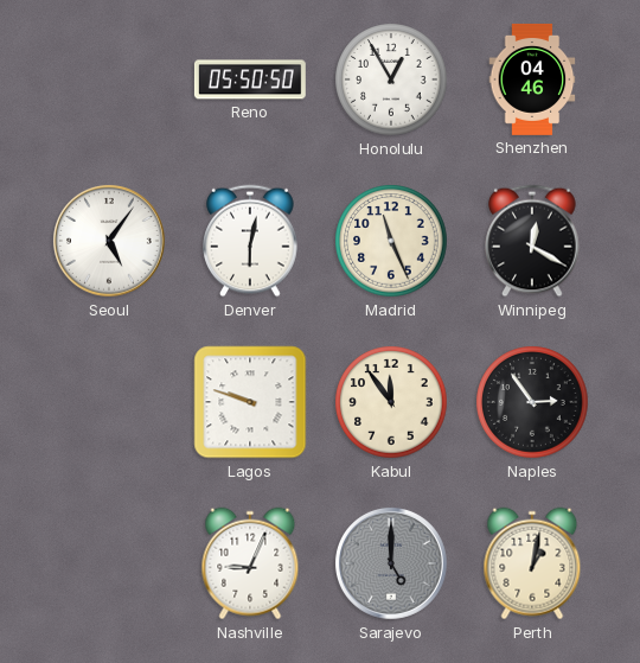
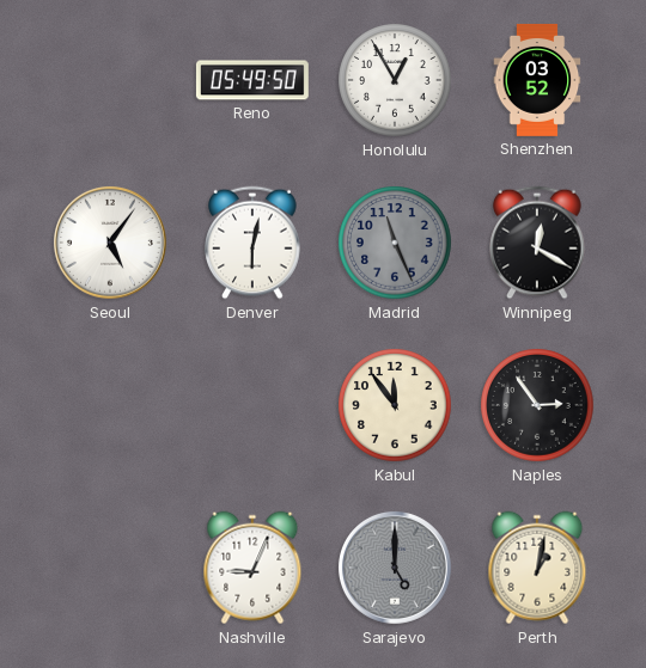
Reno: 05:50 -> 05:49 (252, 80)
Shenzhen: 04:46 -> 03:52 (537, 80)
Madrid dial: cream -> grey (395, 243)
Lagos: 9:48 -> none (250, 402)
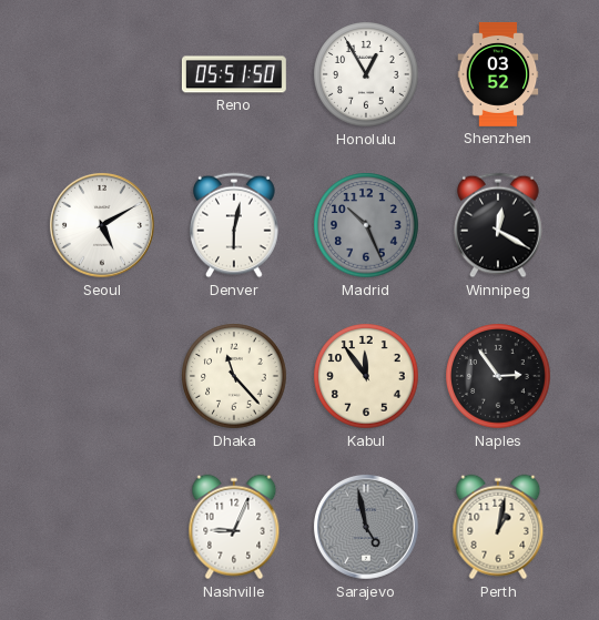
Reno: 05:49 -> 05:51 (234, 74)
Seoul: 5:06 -> 5:10 (102, 225)
Madrid: 11:26 -> 10:26 (366, 225)
Dhaka: none -> 11:23 (234, 376)
Sarajevo: 5:00 -> 4:58 (366, 527)
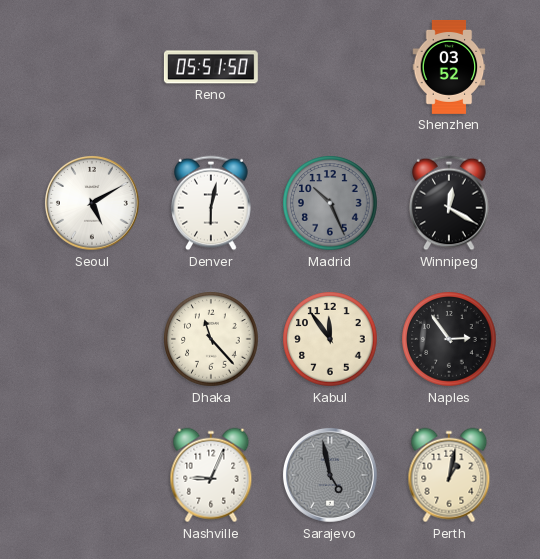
Honolulu: 12:55 -> none (366, 74)
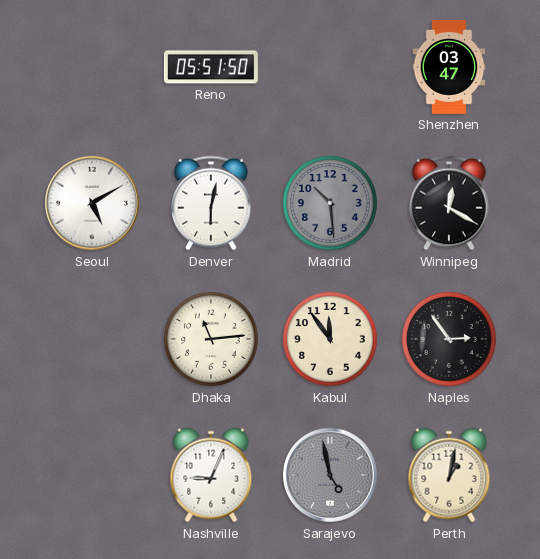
Shenzhen: 03:52 -> 03:47 (449, 67)
Madrid: 10:26 -> 10:29 (330, 203)
Dhaka: 11:23 -> 11:14 (211, 339)
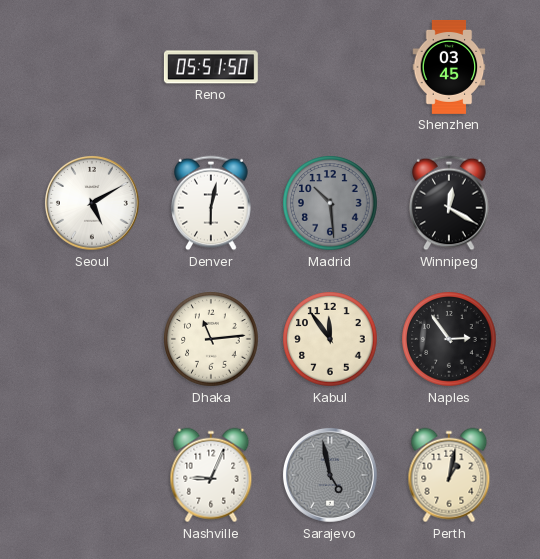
Shenzhen: 03:47 -> 03:45 (449, 67)
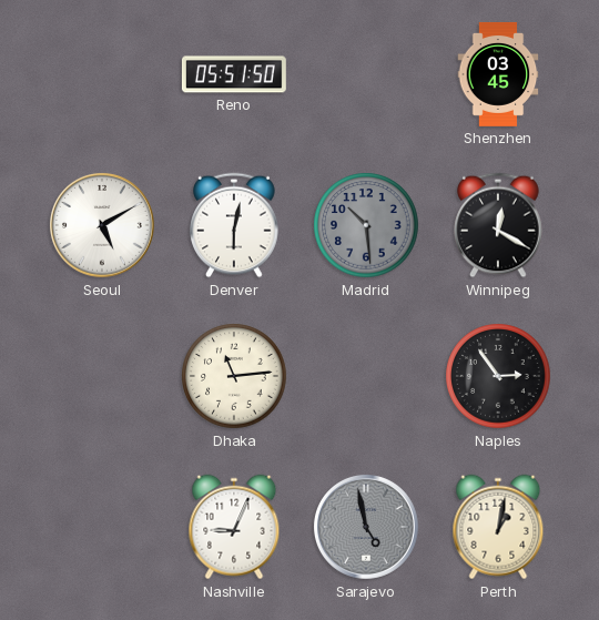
Kabul: 11:54 -> none (330, 339)
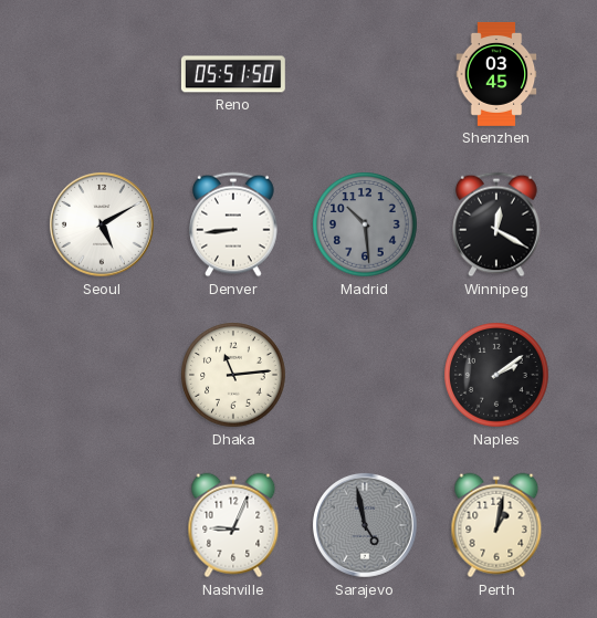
Denver: 6:02 -> 8:44 (233, 224)
Naples: 2:54 -> 2:09 (496, 375)
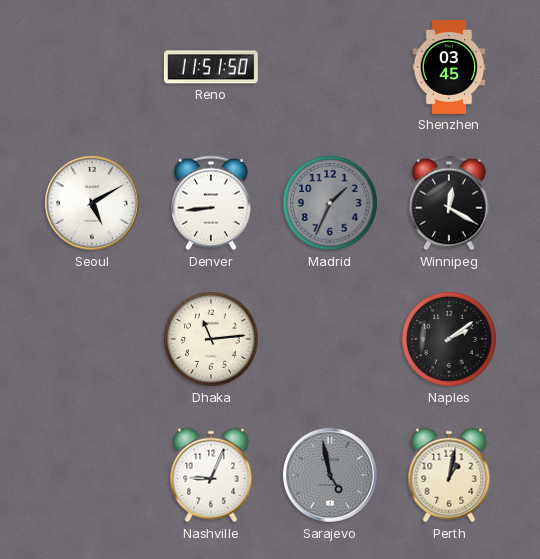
Reno: 05:51 -> 11:51 (211, 67)
Madrid: 10:29 -> 1:34 (330, 203)
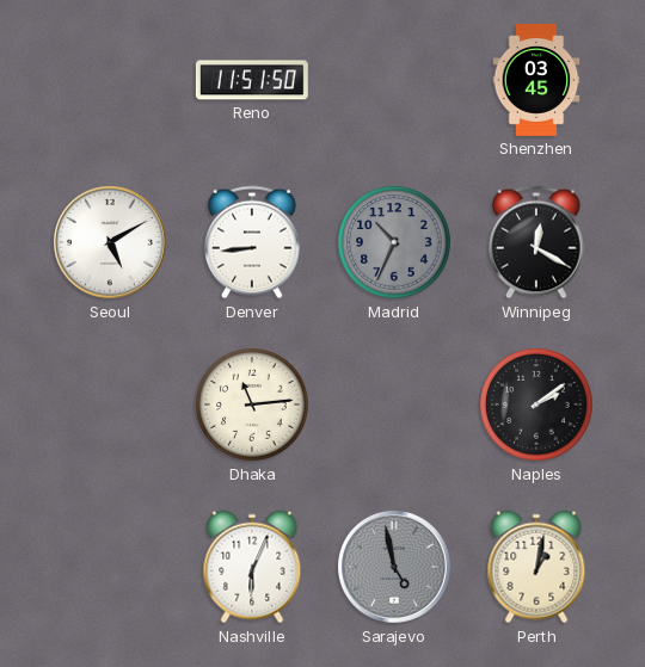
Madrid: 1:34 -> 10:34 (394, 242)
Nashville: 9:04 -> 6:04 (252, 567)
